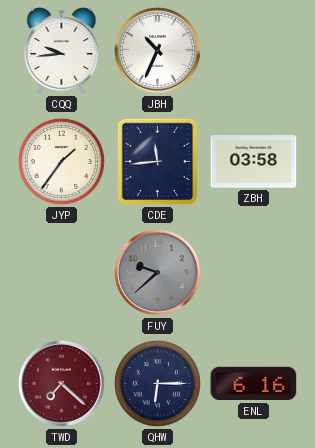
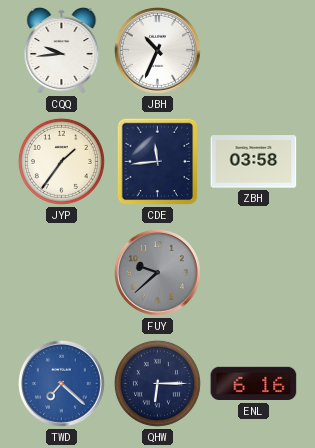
TWD dial: burgundy -> blue (61, 383)
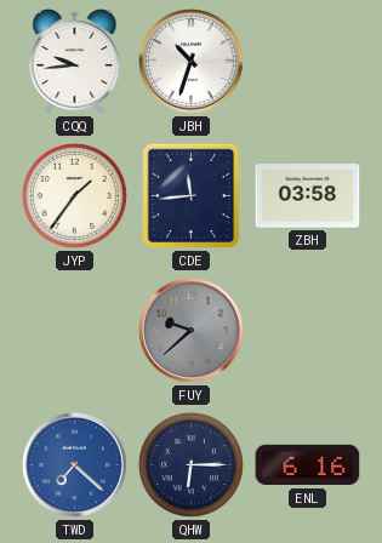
JBH: 10:34 -> 10:33 (190, 61)
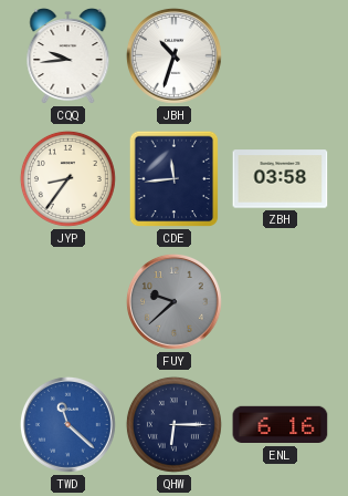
JYP: 1:36 -> 8:36 (67, 178)
TWD: 7:22 -> 11:22 (67, 424)
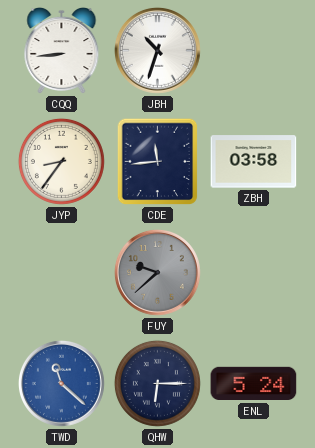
CQQ: 9:44 -> 8:44 (62, 51)
ENL: 6:16 -> 5:24 (254, 384)
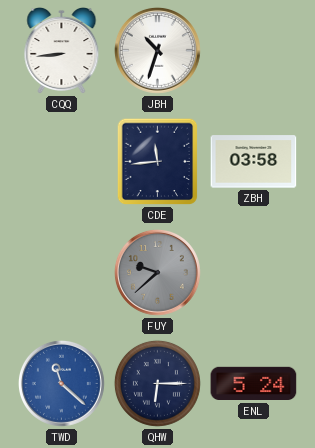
JYP: 8:36 -> none (61, 161)
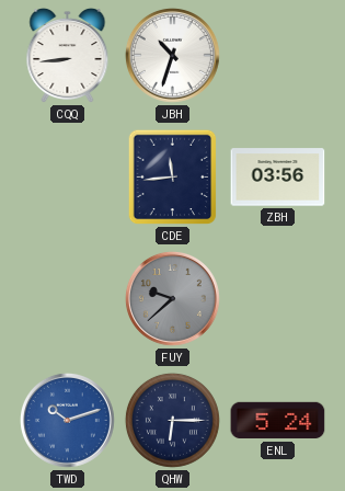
ZBH: 03:58 -> 03:56 (278, 178)
TWD: 11:22 -> 10:12 (67, 420)
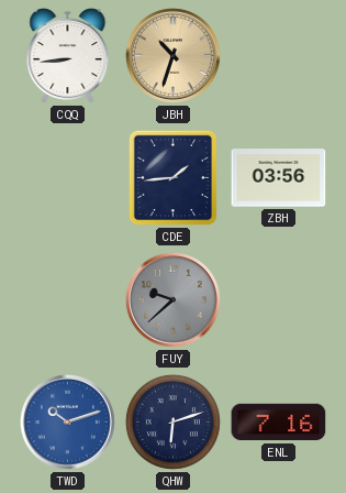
JBH dial: white -> champagne (172, 55)
CDE: 11:44 -> 1:44 (174, 178)
QHW: 6:15 -> 6:12 (172, 421)
ENL: 5:24 -> 7:16 (279, 423)
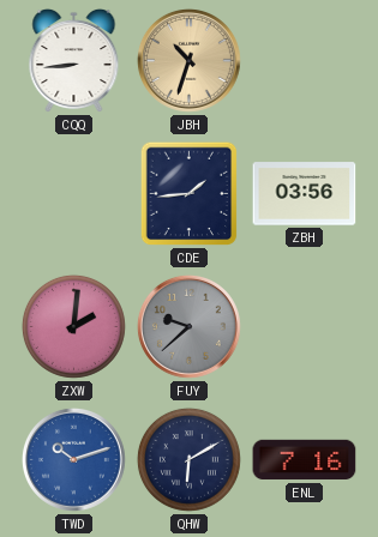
ZXW: none -> 2:01 (73, 326)
QHW: 6:12 -> 6:10 (188, 459)
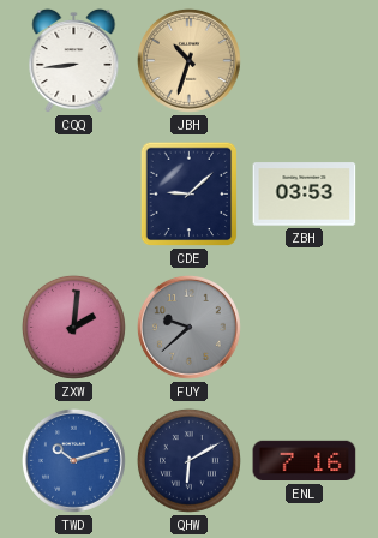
CDE: 1:44 -> 9:08 (190, 195)
ZBH: 03:56 -> 03:53 (305, 195)
